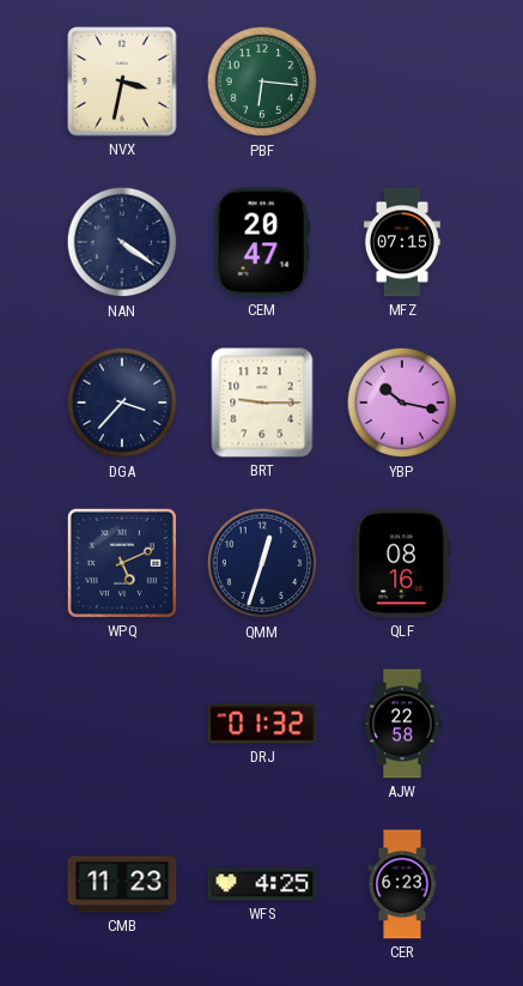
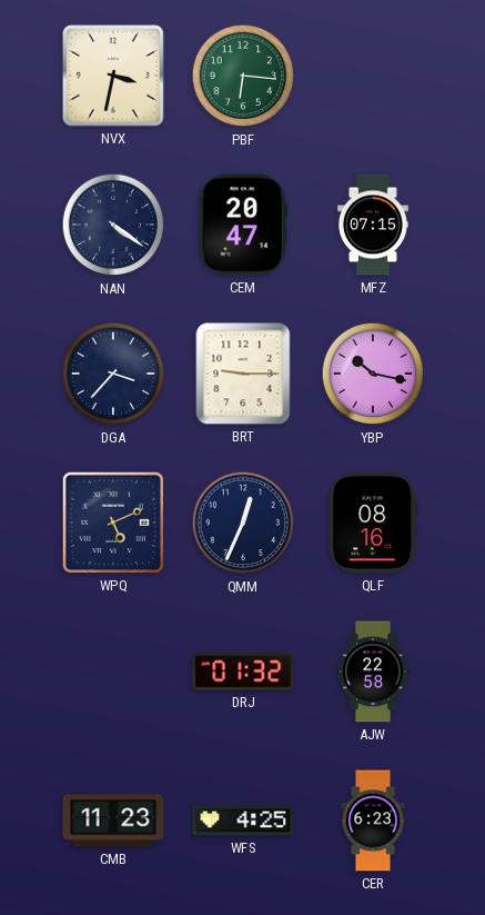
QMM: 12:33 -> 12:34 (243, 523)
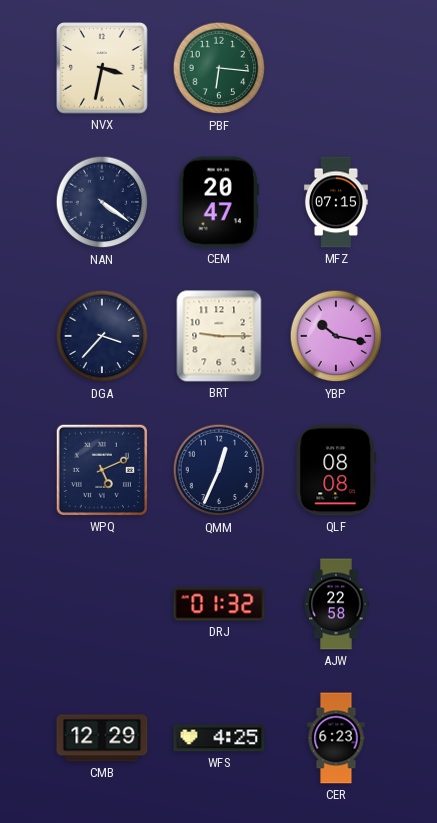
QLF: 08:16 -> 08:08 (336, 470)
CMB: 11:23 -> 12:29 (102, 738)
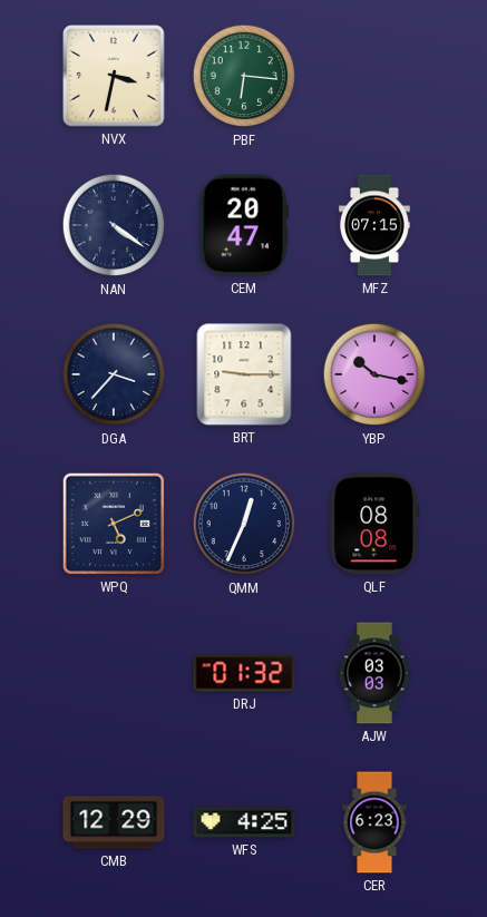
AJW: 22:58 -> 03:03 (374, 673)
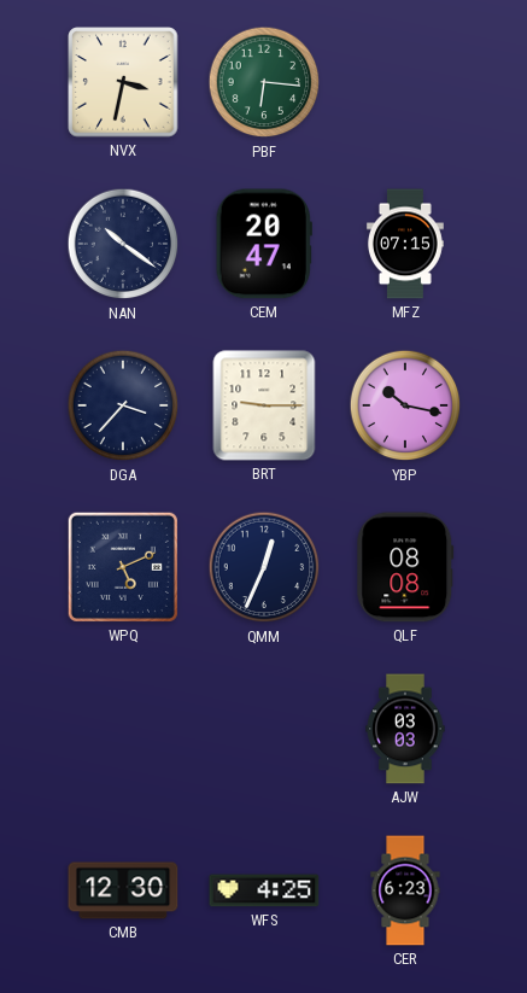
NAN: 4:21 -> 10:21 (123, 244)
DRJ: 01:32 -> none (244, 673)
CMB: 12:29 -> 12:30 (123, 890)
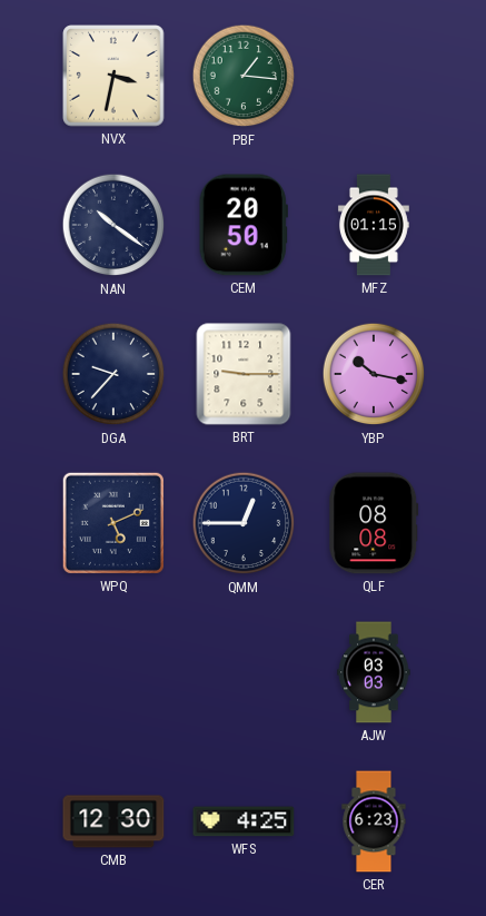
PBF: 6:16 -> 1:16 (244, 76)
CEM: 20:47 -> 20:50 (244, 225)
MFZ: 07:15 -> 01:15 (374, 225)
DGA: 3:37 -> 9:37 (113, 374)
QMM: 12:34 -> 12:45 (244, 523)
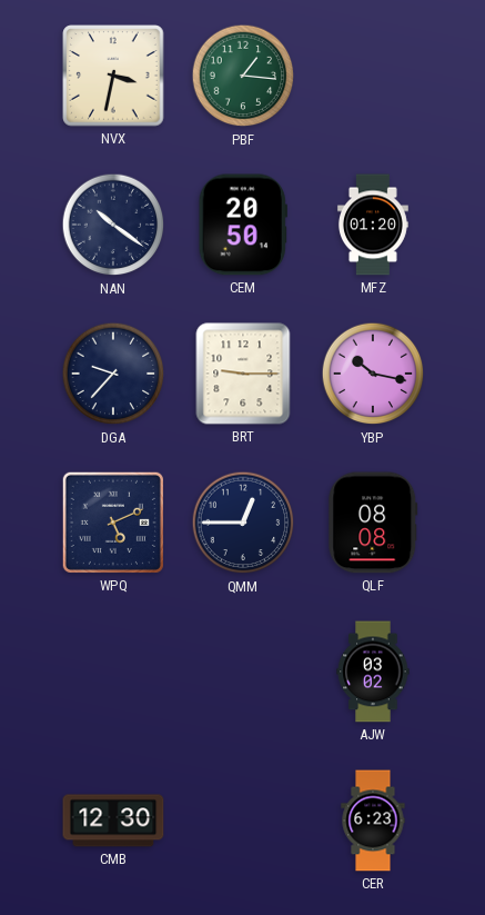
MFZ: 01:15 -> 01:20 (373, 225)
AJW: 03:03 -> 03:02 (373, 672)
WFS: 4:25 -> none (244, 821)
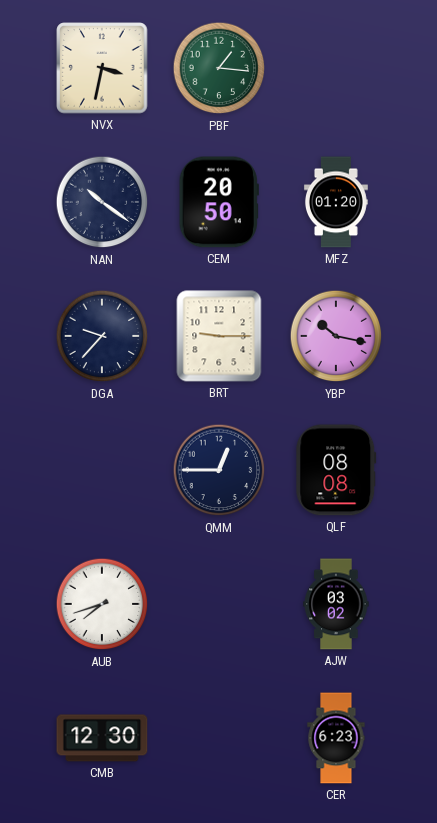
WPQ: 5:11 -> none (113, 523)
AUB: none -> 7:42 (102, 604)
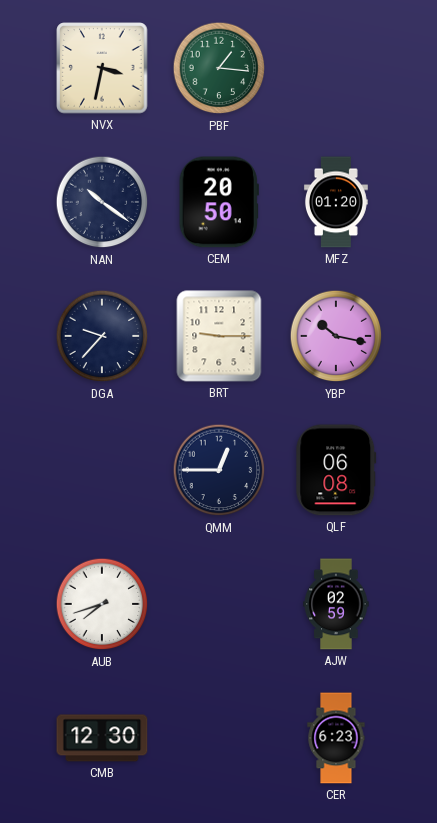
QLF: 08:08 -> 06:08 (336, 470)
AJW: 03:02 -> 02:59 (336, 604)
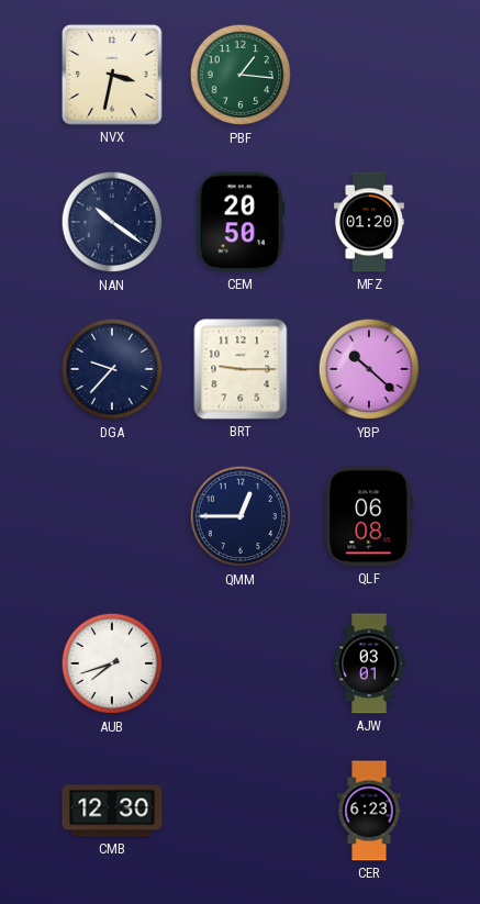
YBP: 10:17 -> 10:22 (369, 369)
AJW: 02:59 -> 03:01 (369, 663)
